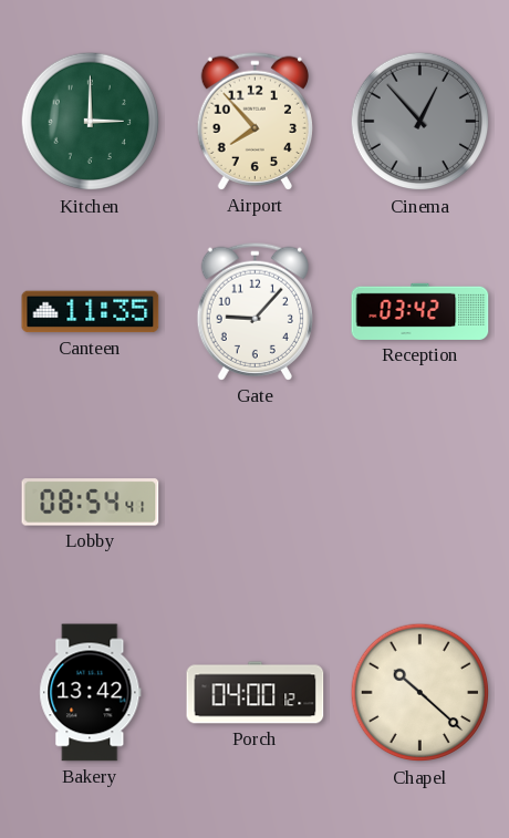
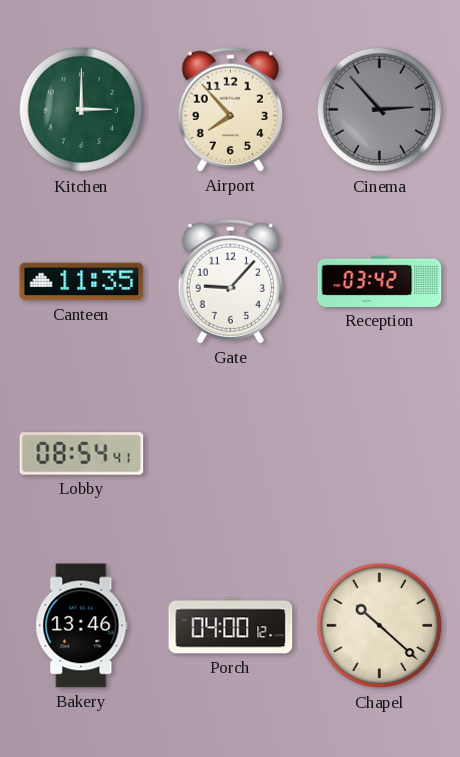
Cinema: 12:53 -> 2:53 (380, 110)
Bakery: 13:42 -> 13:46 (82, 626)
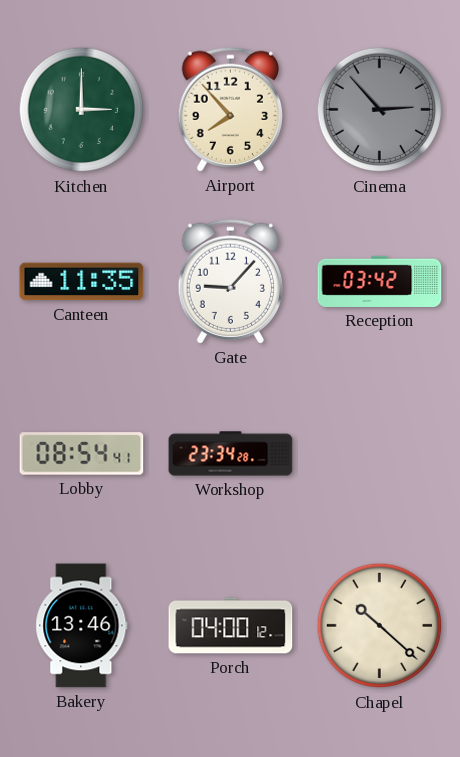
Workshop: none -> 23:34 (231, 454)
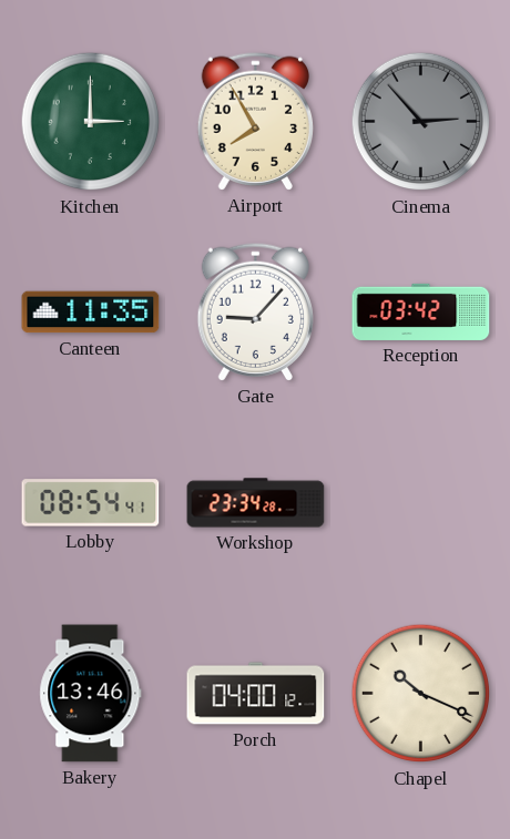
Airport: 7:53 -> 7:55 (255, 121)
Chapel: 10:22 -> 10:19 (421, 694)
